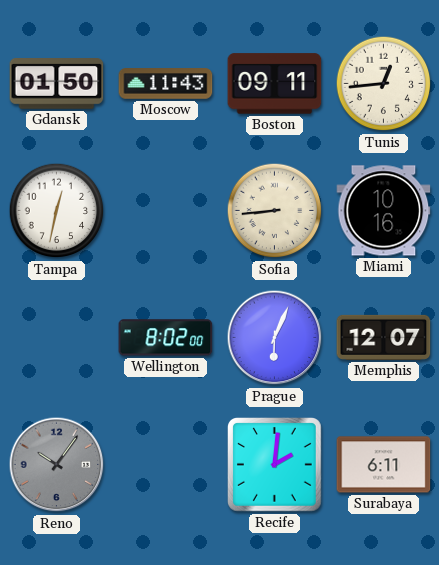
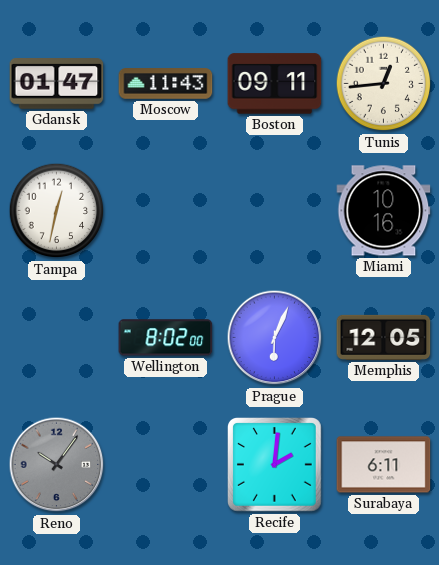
Gdansk: 01:50 -> 01:47 (57, 84)
Sofia: 8:44 -> none (275, 211)
Memphis: 12:07 -> 12:05 (384, 337)
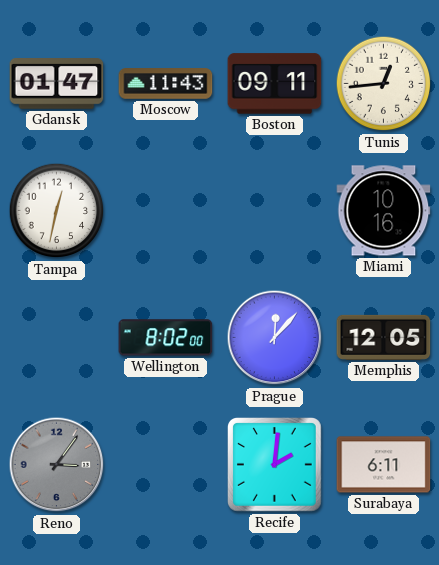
Prague: 6:04 -> 12:07 (275, 338)
Reno: 10:06 -> 3:06 (57, 465)
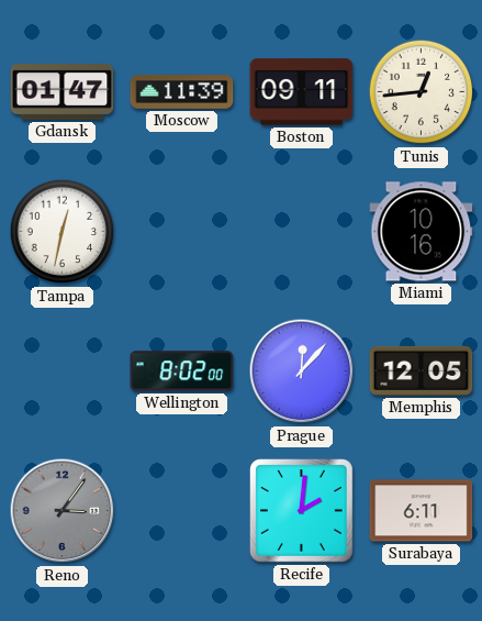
Moscow: 11:43 -> 11:39 (182, 92)
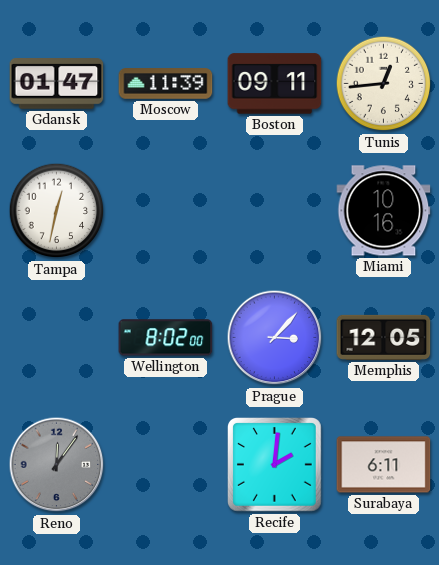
Prague: 12:07 -> 3:07 (275, 338)
Reno: 3:06 -> 12:06 (57, 465)
